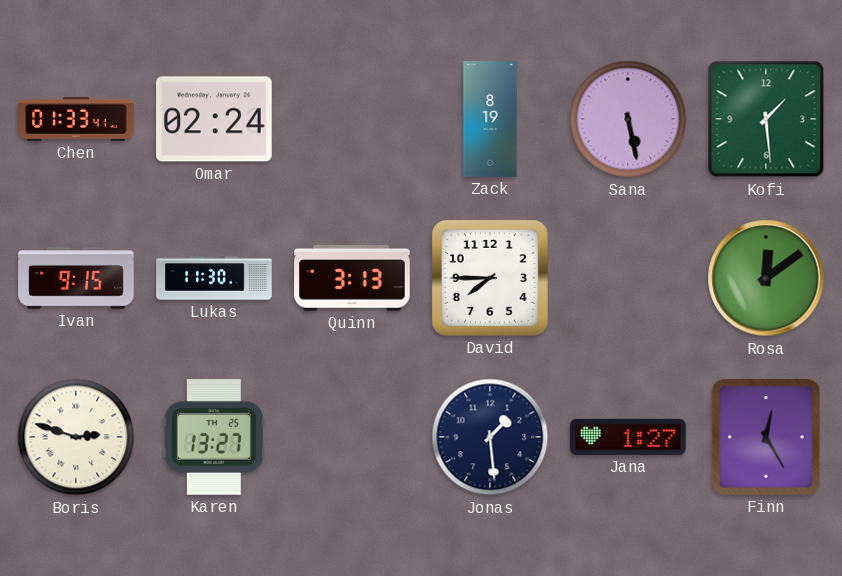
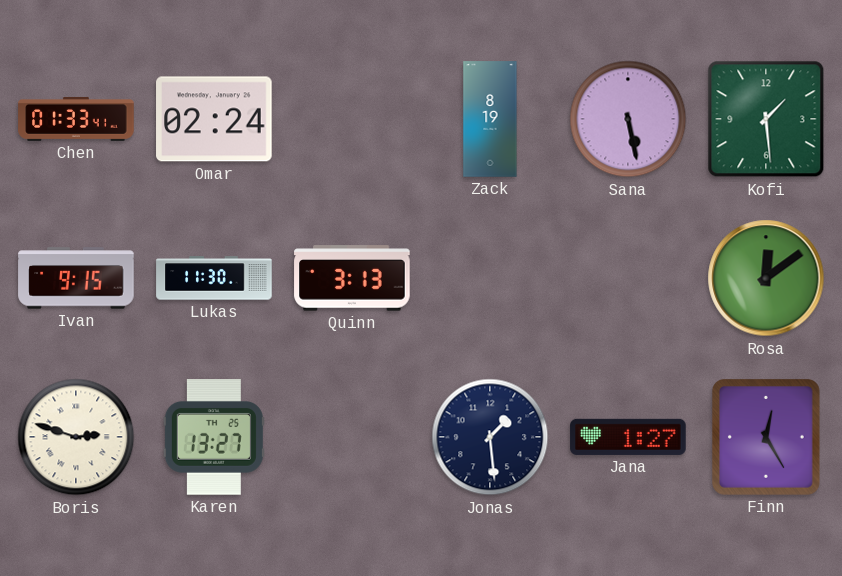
David: 7:45 -> none (490, 278)
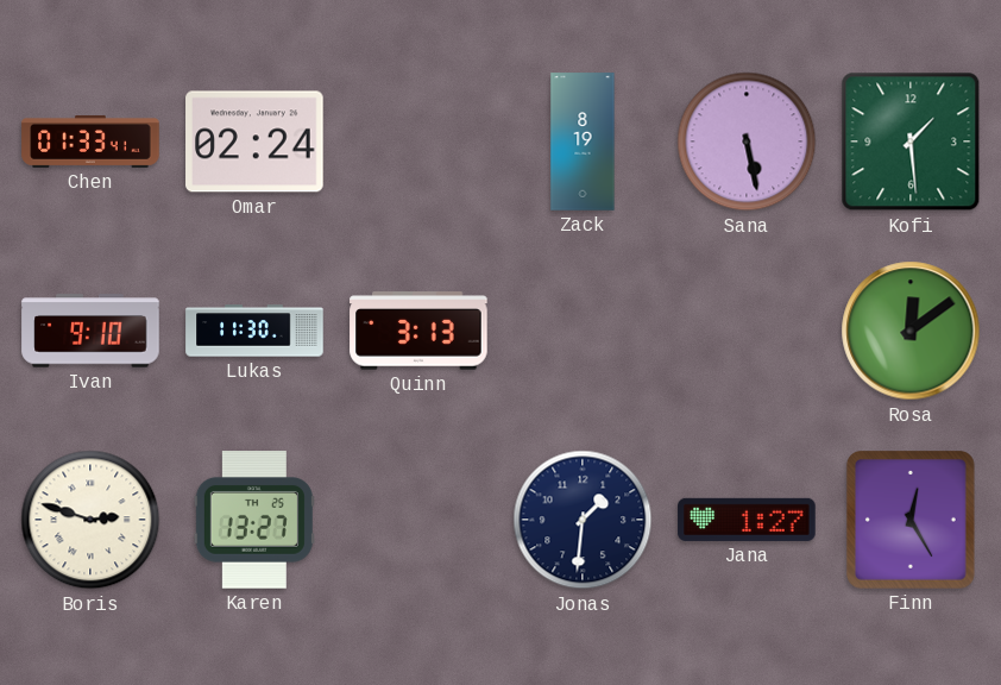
Ivan: 9:15 -> 9:10 (90, 331)
Jonas: 1:29 -> 1:31 (583, 520)
